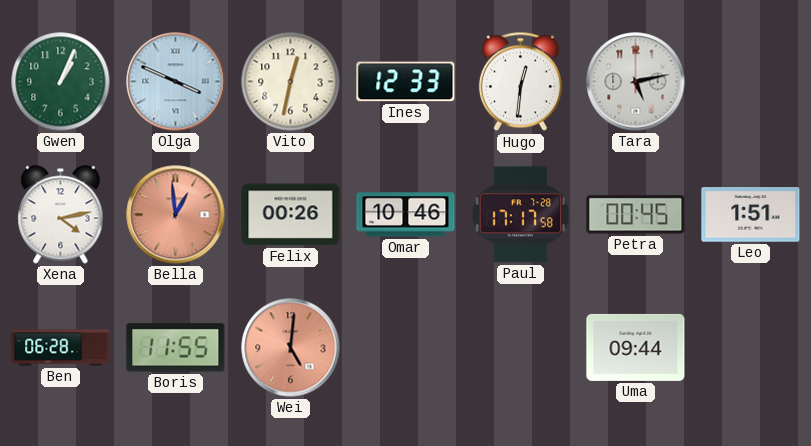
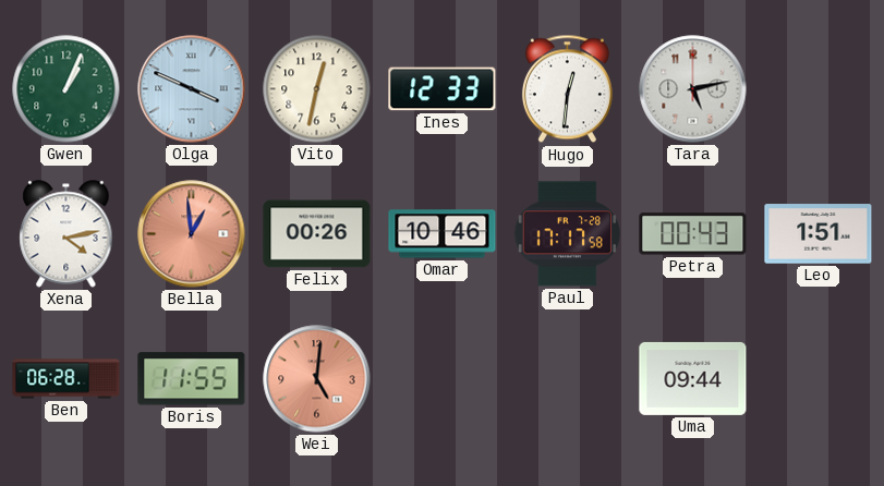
Petra: 00:45 -> 00:43 (693, 234)
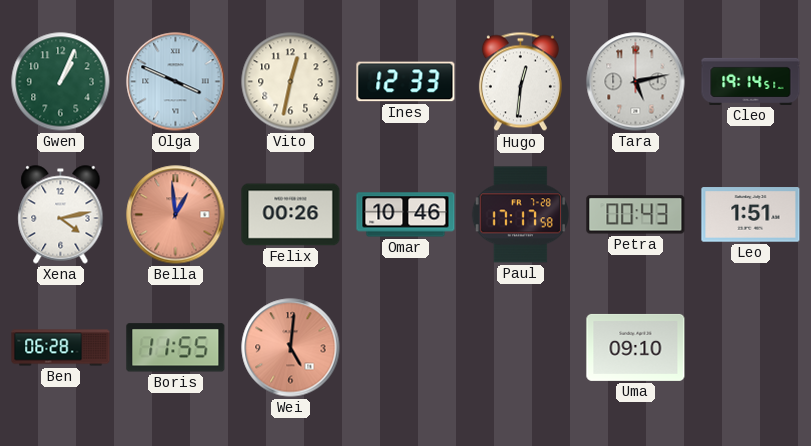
Cleo: none -> 19:14 (751, 81)
Uma: 09:44 -> 09:10 (636, 347)
